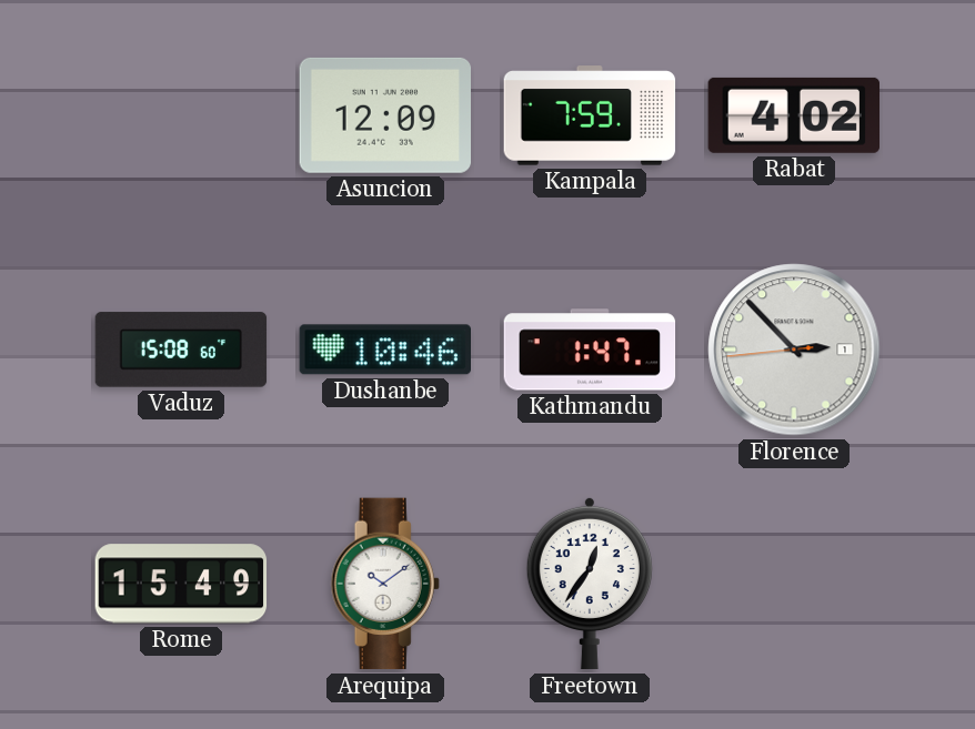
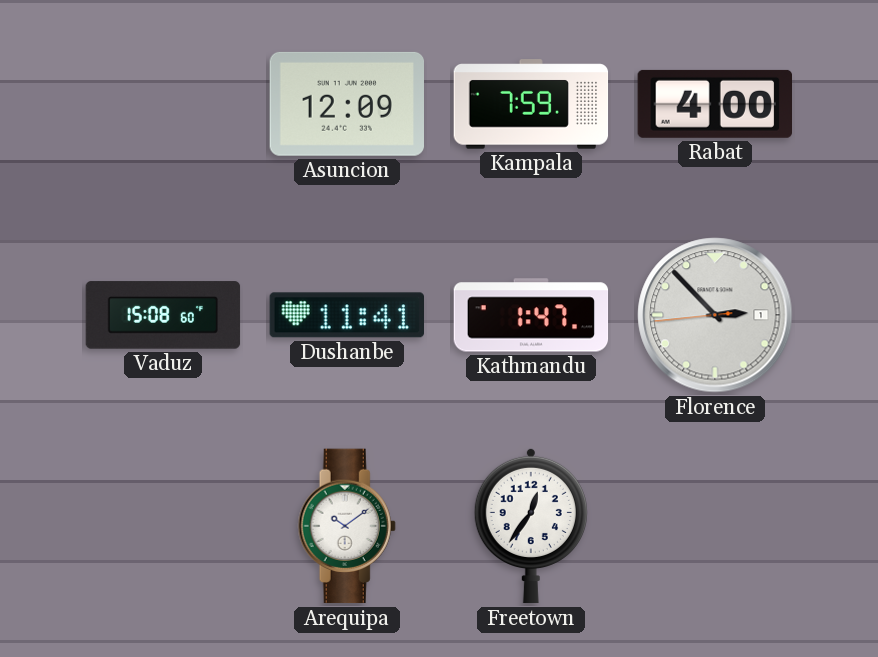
Rabat: 4:02 -> 4:00 (714, 104)
Dushanbe: 10:46 -> 11:41 (346, 315)
Rome: 15:49 -> none (181, 584)
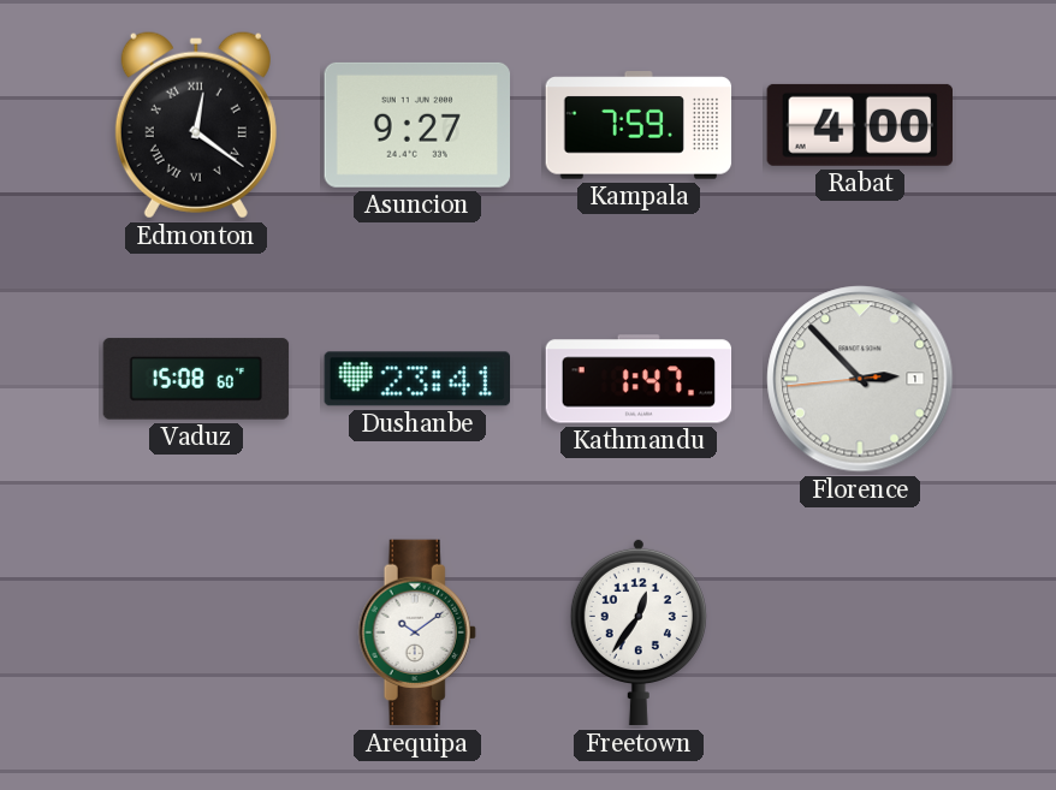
Edmonton: none -> 12:21 (196, 125)
Asuncion: 12:09 -> 9:27 (416, 125)
Dushanbe: 11:41 -> 23:41 (416, 379)
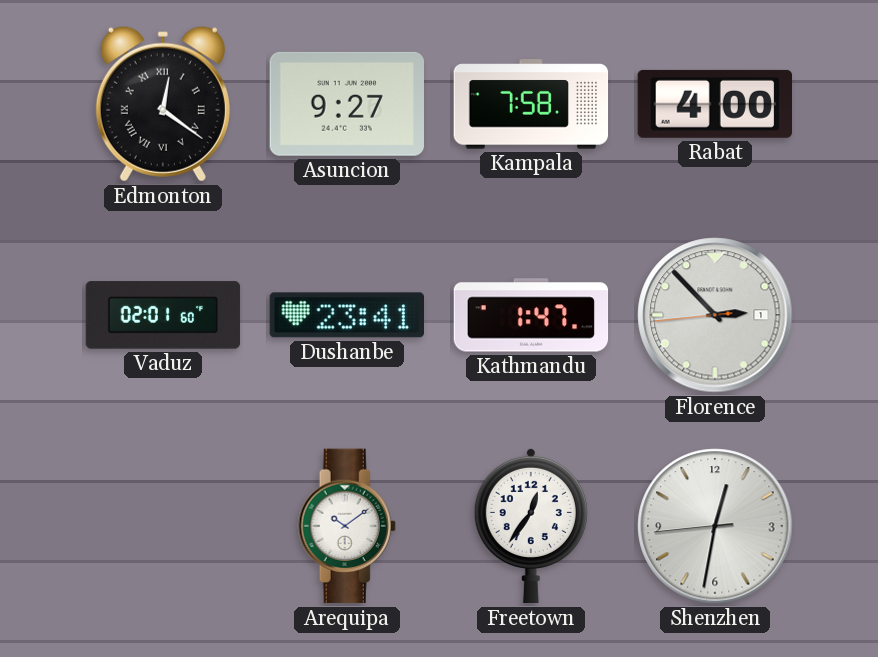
Kampala: 7:59 -> 7:58 (531, 104)
Vaduz: 15:08 -> 02:01 (163, 315)
Shenzhen: none -> 12:31 (715, 526)
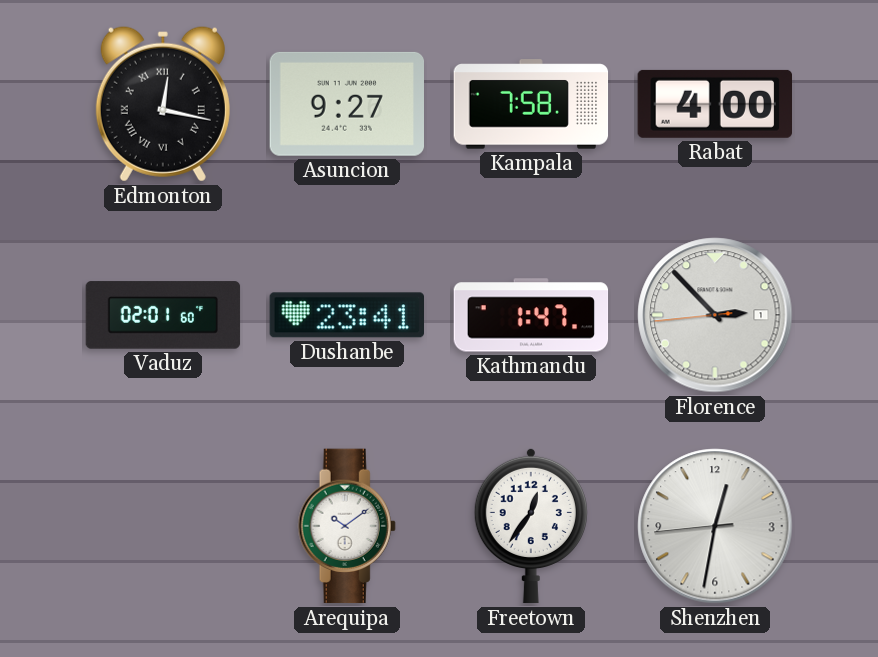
Edmonton: 12:21 -> 12:17 (163, 104)
